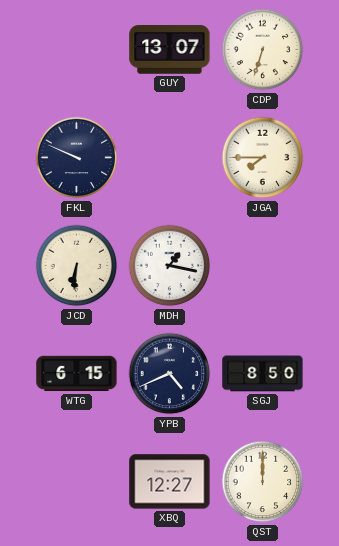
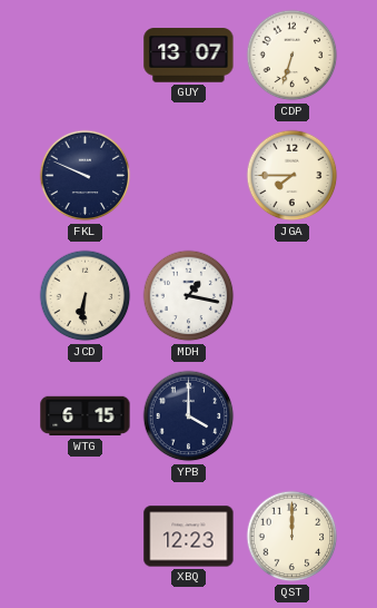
YPB: 4:41 -> 4:00 (189, 416)
SGJ: 8:50 -> none (263, 374)
XBQ: 12:27 -> 12:23 (189, 537)
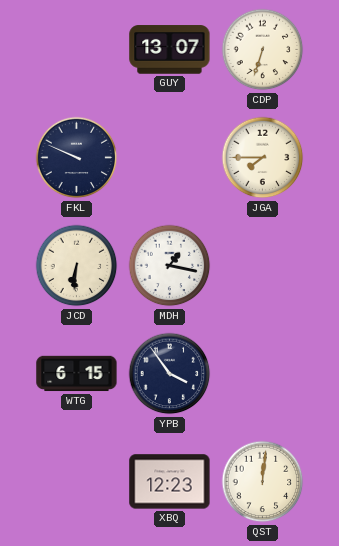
YPB: 4:00 -> 3:54 (170, 374)
QST: 12:00 -> 12:01 (263, 482)
